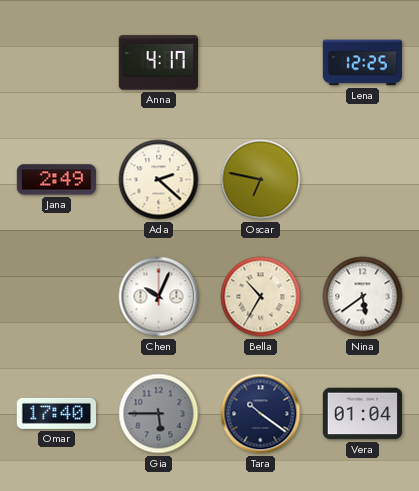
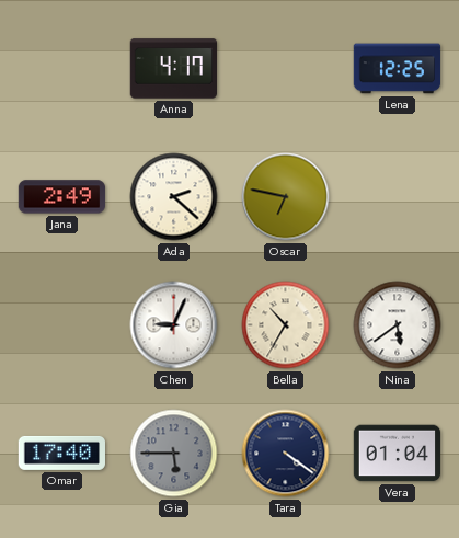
Chen: 10:04 -> 9:04 (174, 325)
Tara: 10:21 -> 4:21 (286, 454)
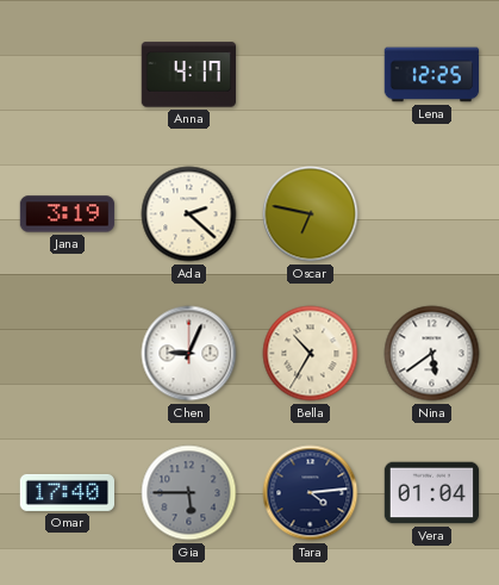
Jana: 2:49 -> 3:19 (68, 214)
Tara: 4:21 -> 4:14 (311, 493)
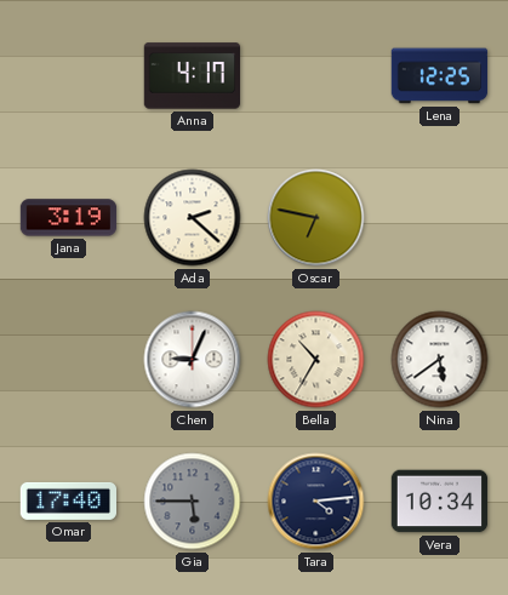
Vera: 01:04 -> 10:34 (440, 502)
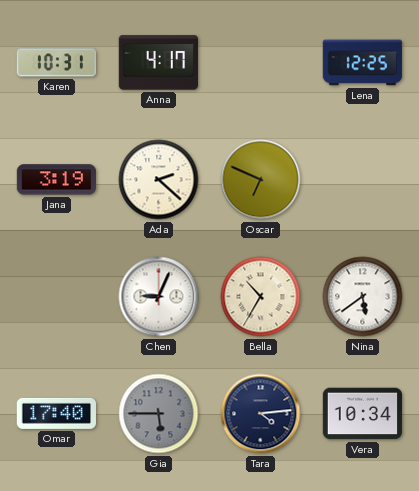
Karen: none -> 10:31 (57, 63)
Oscar: 6:47 -> 6:49 (261, 180)
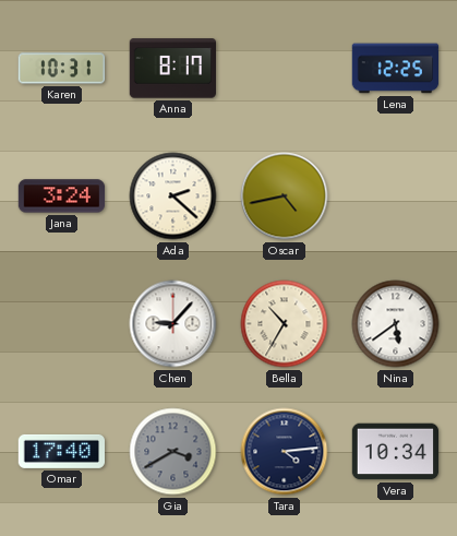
Anna: 4:17 -> 8:17 (172, 69)
Jana: 3:19 -> 3:24 (62, 196)
Oscar: 6:49 -> 4:43 (285, 196)
Chen: 9:04 -> 9:07 (173, 324)
Gia: 5:45 -> 3:40 (173, 452)
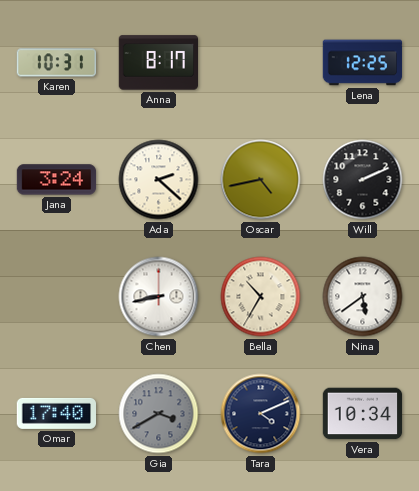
Will: none -> 2:11 (363, 180)
Chen: 9:07 -> 8:43 (159, 297)
Tara: 4:14 -> 4:11 (261, 414)
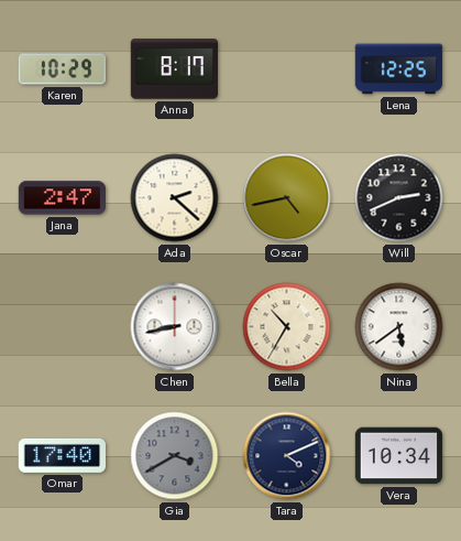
Karen: 10:31 -> 10:29 (63, 69)
Jana: 3:24 -> 2:47 (63, 198)
Will: 2:11 -> 2:41 (399, 198)
